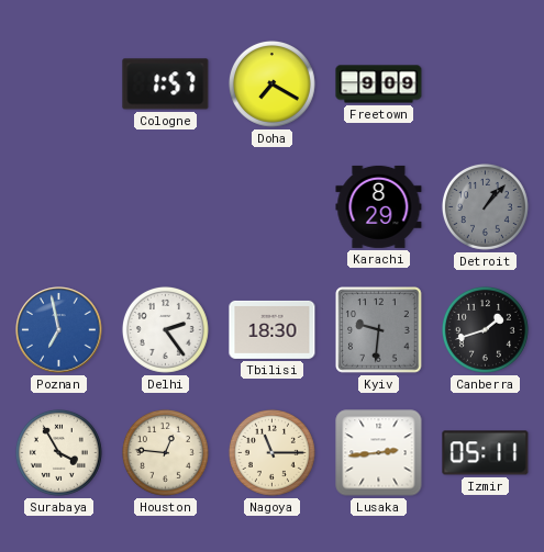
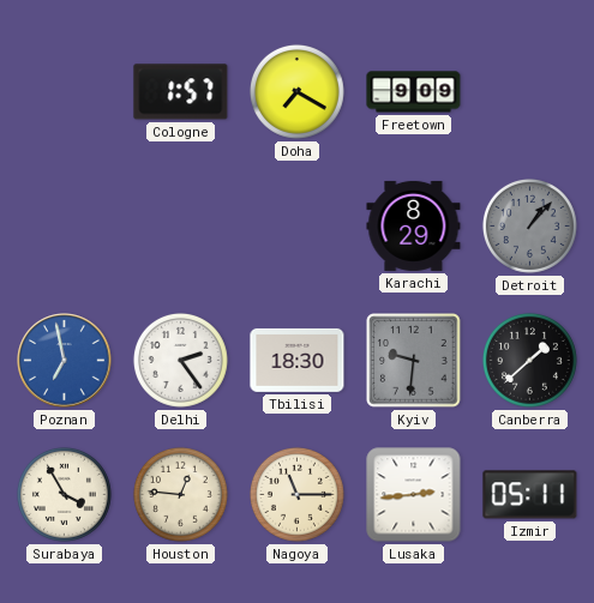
Canberra: 1:42 -> 1:38 (529, 360)
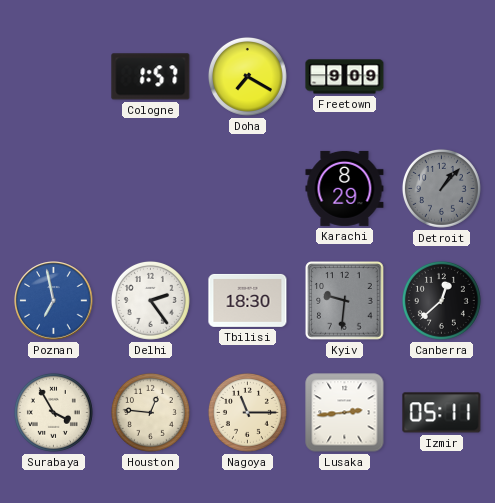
Canberra: 1:38 -> 12:38 (441, 300)
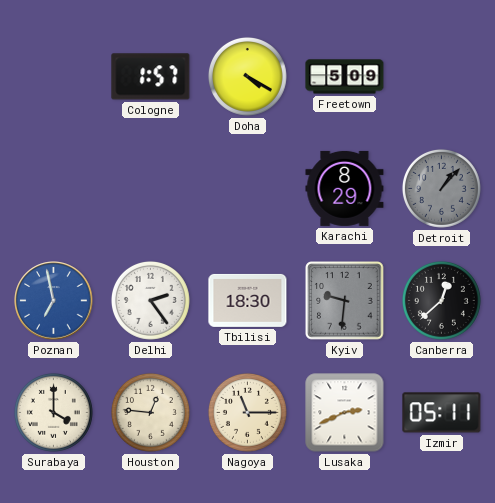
Doha: 7:20 -> 4:20 (247, 76)
Freetown: 9:09 -> 5:09 (345, 77)
Surabaya: 3:55 -> 4:00 (53, 412)
Lusaka: 2:44 -> 2:41 (345, 413)
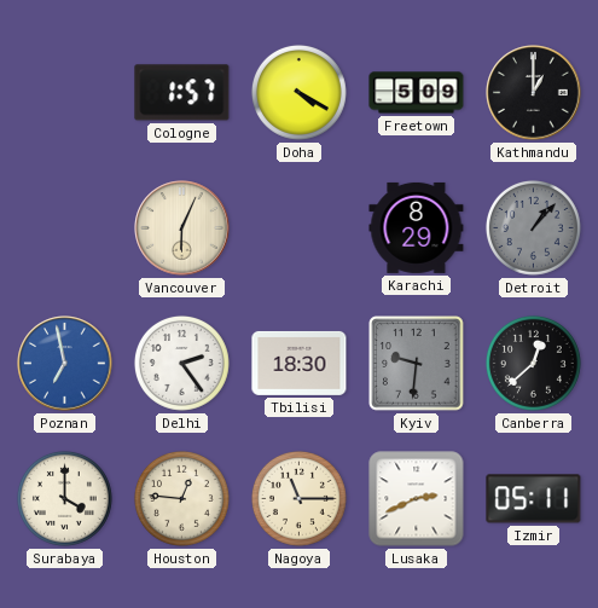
Kathmandu: none -> 1:00 (534, 93)
Vancouver: none -> 6:04 (182, 228)
